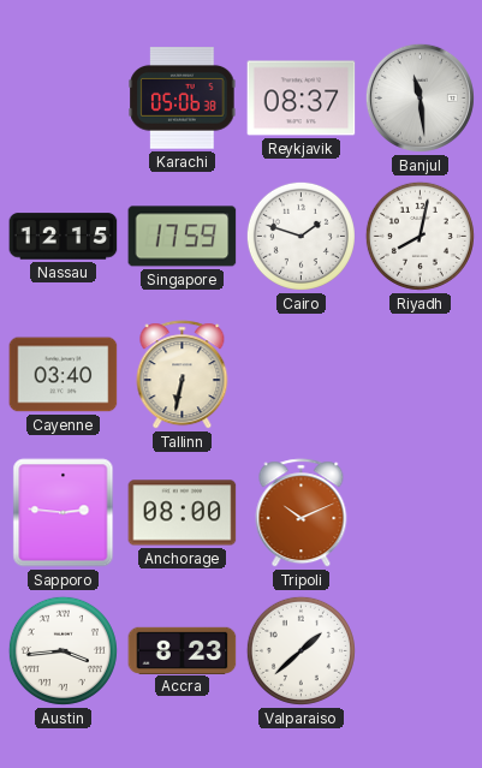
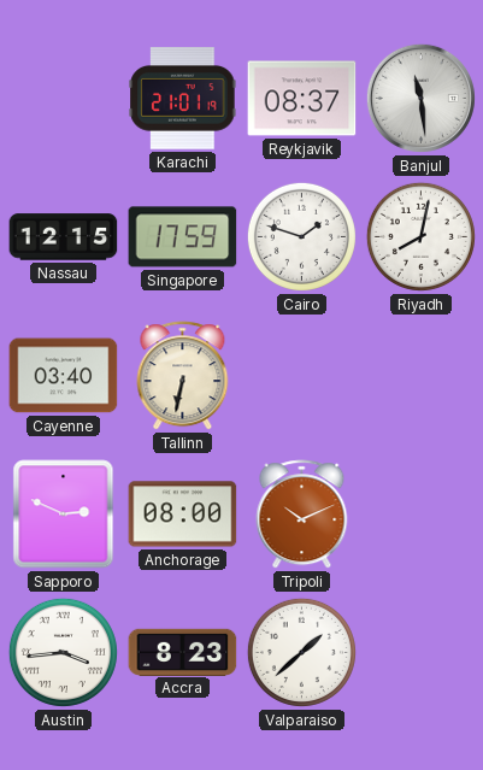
Karachi: 05:06 -> 21:01 (183, 99)
Sapporo: 2:46 -> 2:49 (64, 515)
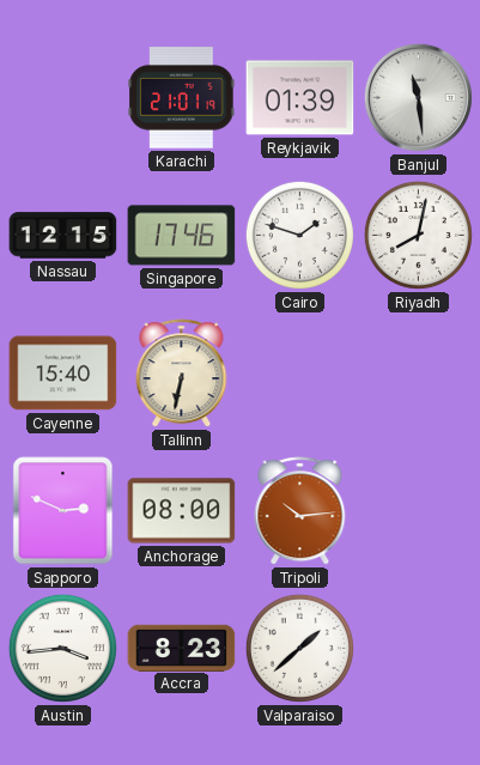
Reykjavik: 08:37 -> 01:39 (300, 98)
Singapore: 17:59 -> 17:46 (182, 236)
Cayenne: 03:40 -> 15:40 (63, 374)
Tripoli: 10:11 -> 10:14 (300, 511)
